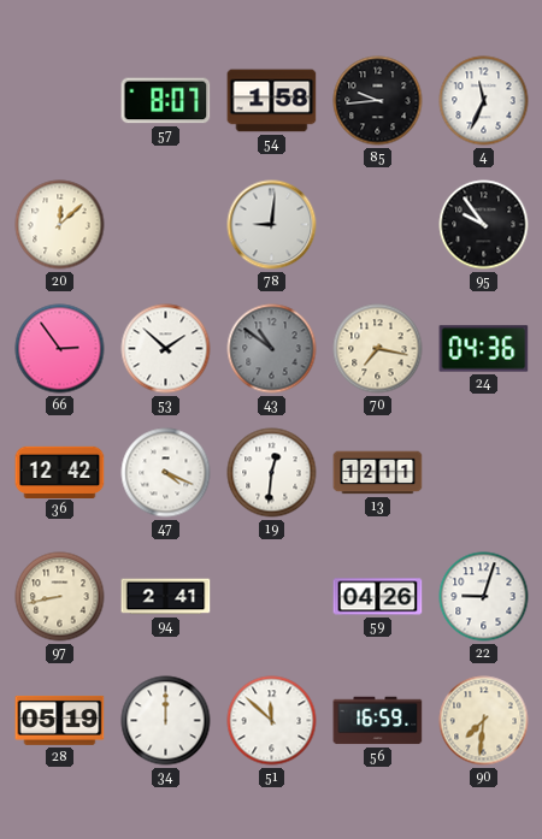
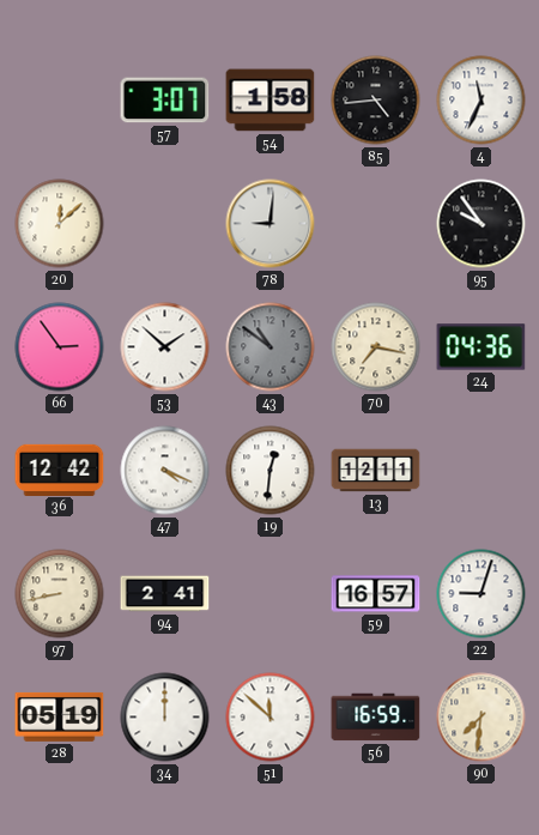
57: 8:07 -> 3:07 (165, 101)
85: 9:44 -> 4:44 (376, 101)
59: 04:26 -> 16:57 (376, 594)
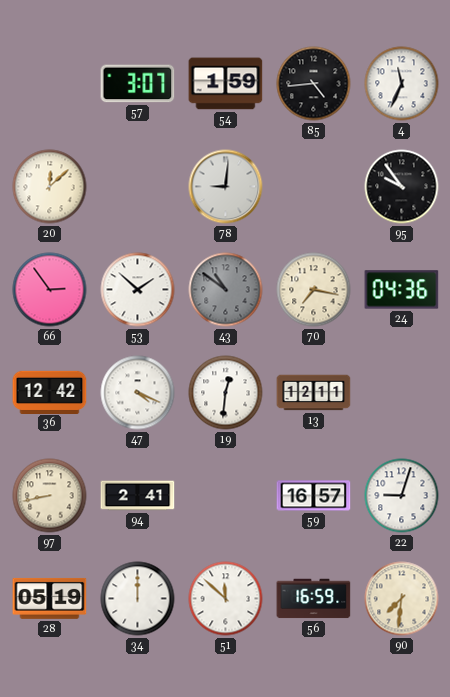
54: 1:58 -> 1:59 (226, 84)
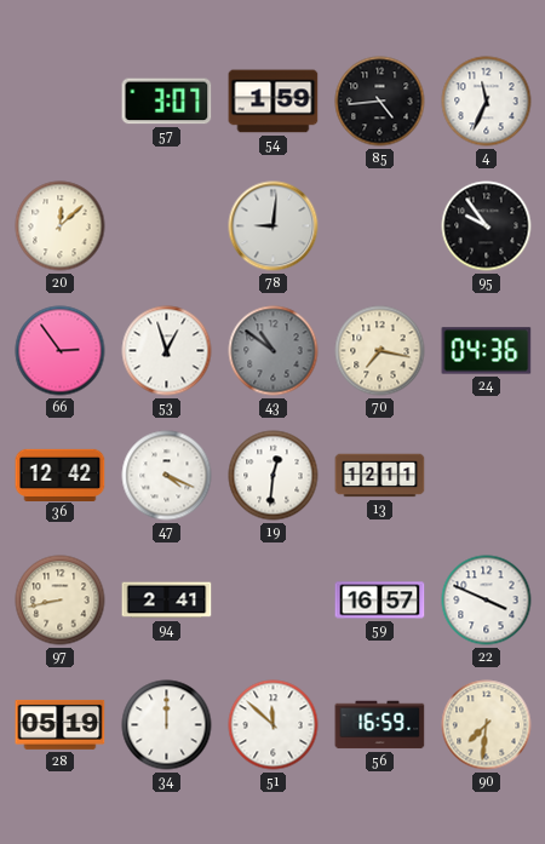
53: 1:52 -> 12:57 (167, 351)
22: 9:03 -> 3:49 (487, 601)
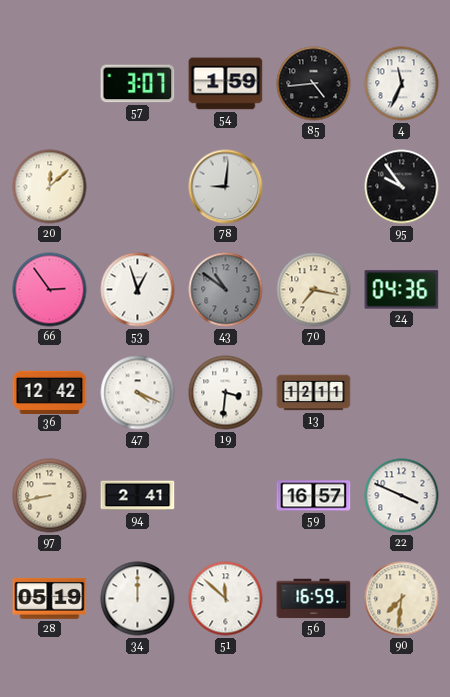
19: 12:31 -> 3:31 (226, 393)
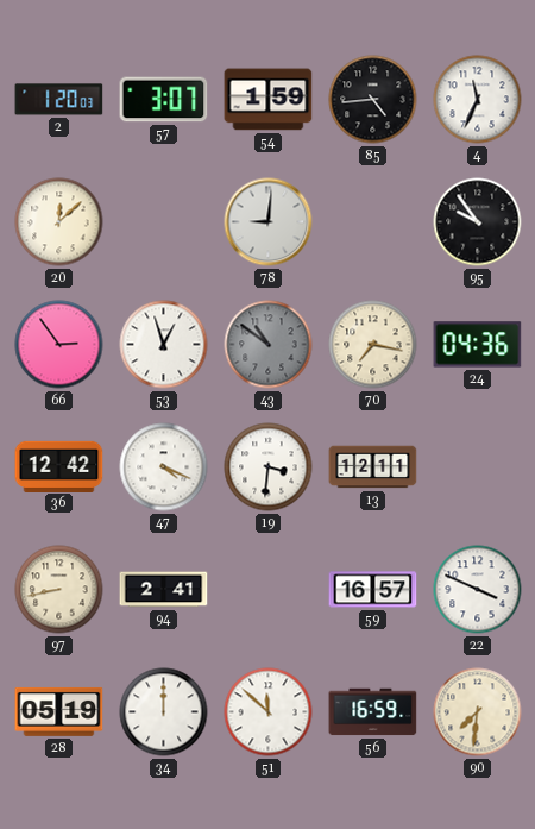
2: none -> 1:20 (59, 100)
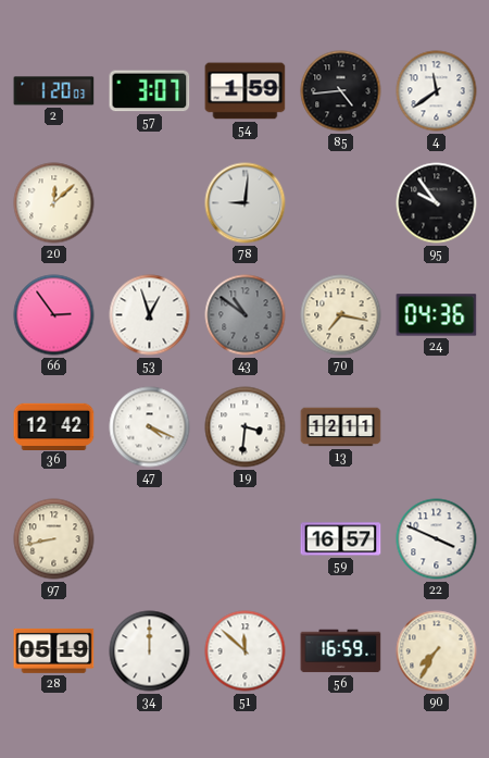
4: 11:34 -> 11:39 (437, 91)
94: 2:41 -> none (164, 590)
90: 7:31 -> 7:35 (437, 651)
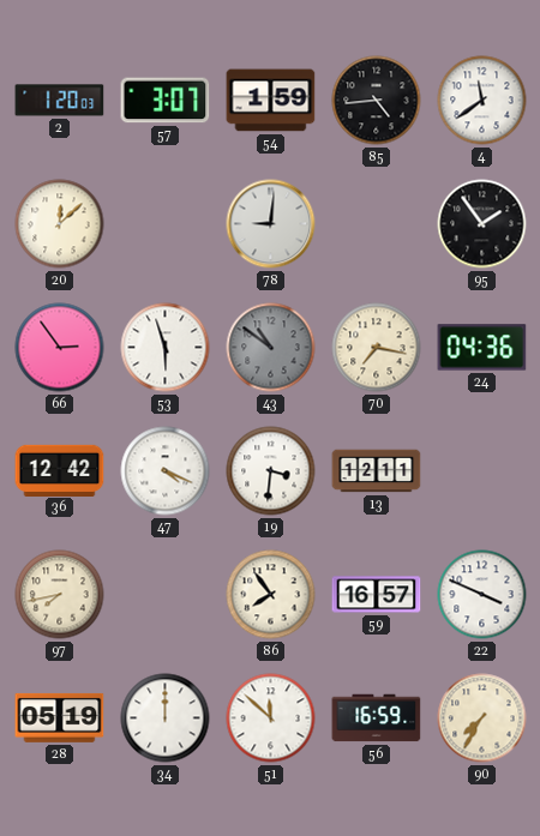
95: 9:54 -> 1:54 (482, 224)
53: 12:57 -> 5:57 (166, 348)
97: 8:43 -> 7:43 (60, 595)
86: none -> 7:54 (271, 595)
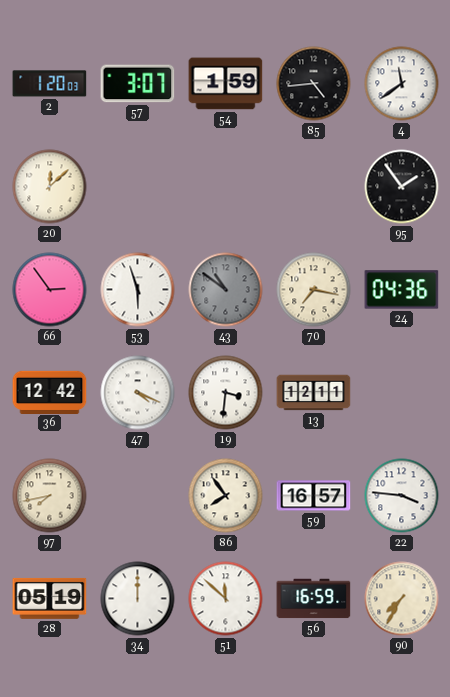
78: 9:01 -> none (271, 224)
22: 3:49 -> 3:46 (402, 496)
